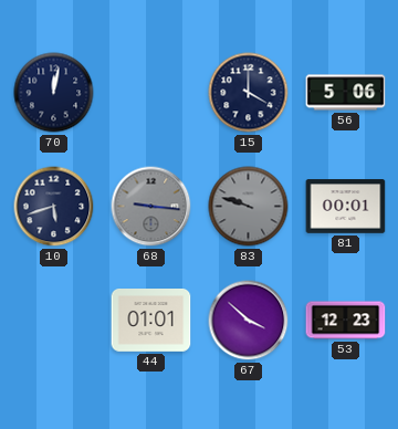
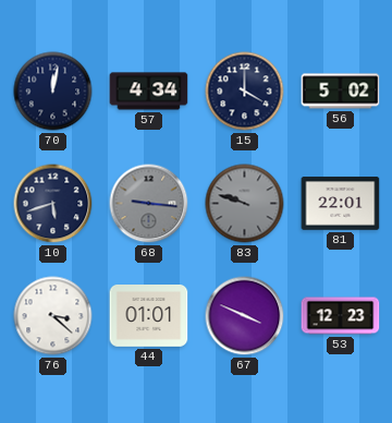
57: none -> 4:34 (149, 92)
56: 5:06 -> 5:02 (341, 92)
81: 00:01 -> 22:01 (341, 204)
76: none -> 3:22 (53, 316)
67: 3:52 -> 3:49 (245, 316)
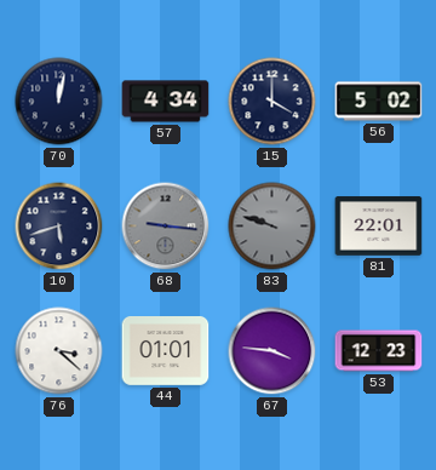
67: 3:49 -> 3:46 (272, 351)
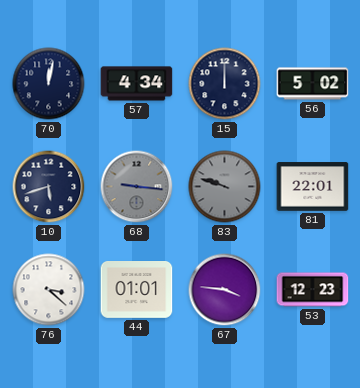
15: 4:00 -> 12:00 (225, 84)
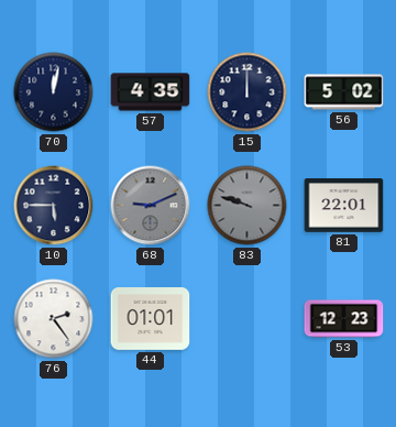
57: 4:34 -> 4:35 (151, 92)
10: 5:42 -> 5:45 (54, 206)
68: 9:16 -> 9:11 (151, 206)
76: 3:22 -> 2:24 (54, 319)
67: 3:46 -> none (225, 290)
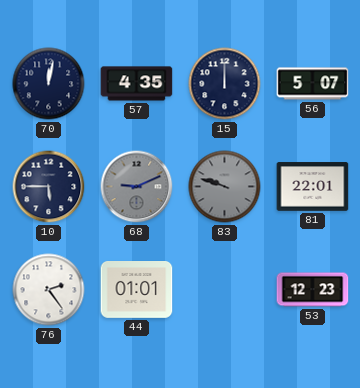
56: 5:02 -> 5:07 (313, 84)
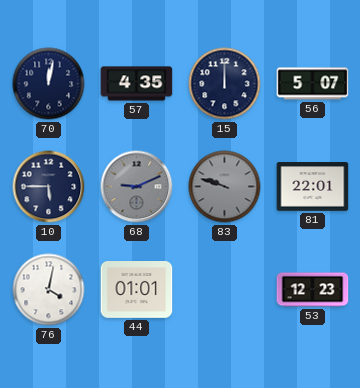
76: 2:24 -> 4:02 (49, 290)
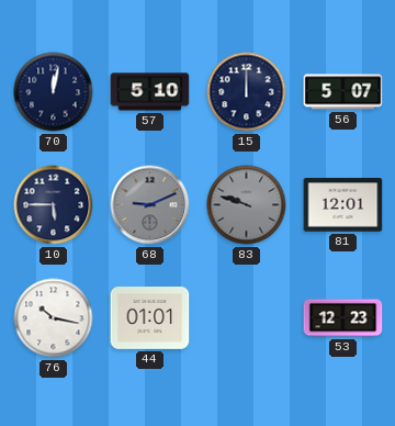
57: 4:35 -> 5:10 (150, 92)
81: 22:01 -> 12:01 (343, 205)
76: 4:02 -> 10:17 (54, 318)
